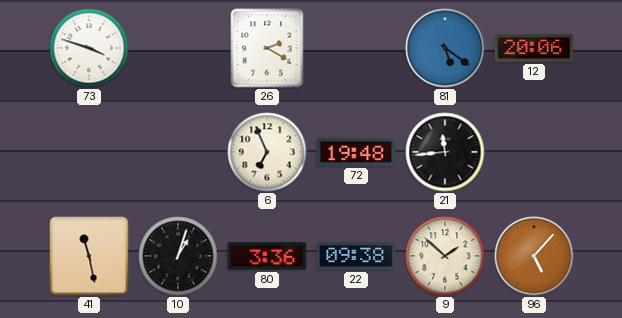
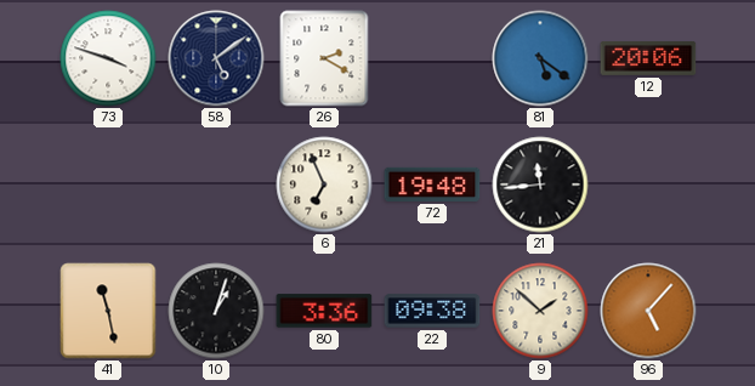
58: none -> 5:09 (216, 58)
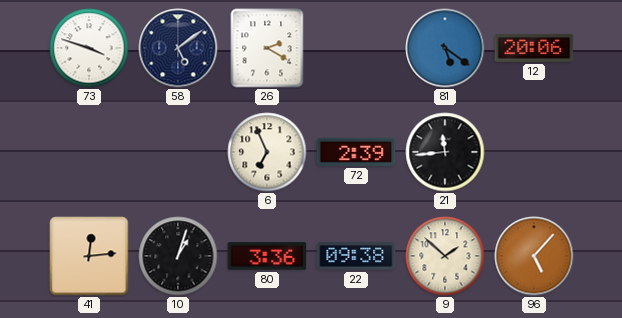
72: 19:48 -> 2:39 (356, 152)
41: 11:28 -> 12:14 (89, 256)
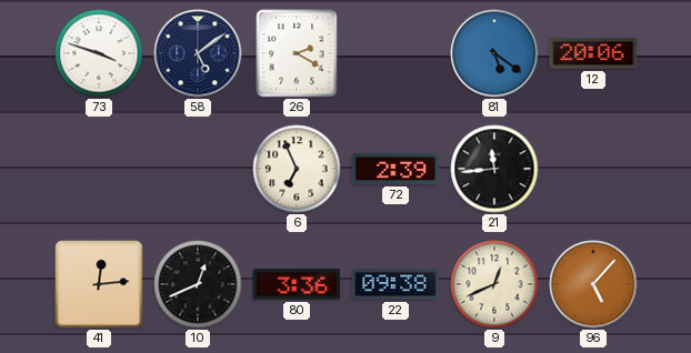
10: 1:03 -> 12:41 (198, 284)
9: 1:52 -> 12:41 (494, 284)
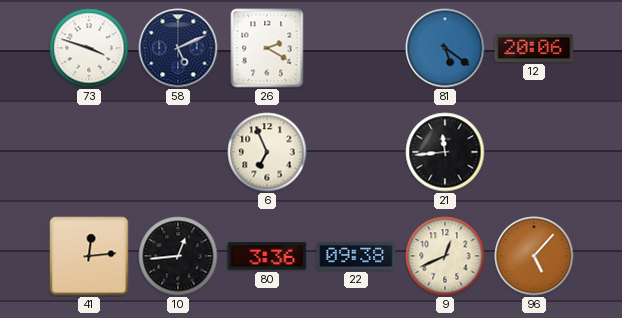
58: 5:09 -> 5:11 (178, 48)
72: 2:39 -> none (395, 169)
10: 12:41 -> 12:44 (178, 256)
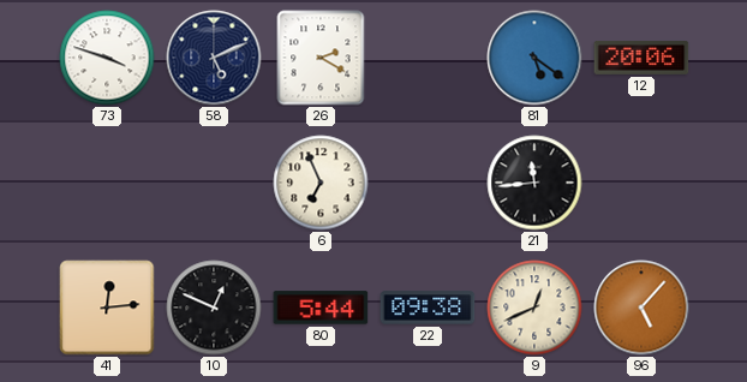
10: 12:44 -> 12:49 (214, 308)
80: 3:36 -> 5:44 (321, 308)
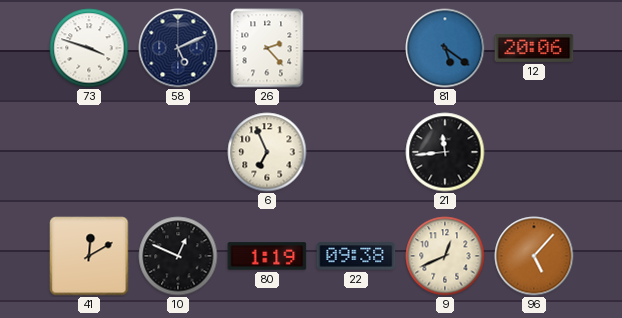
26: 2:20 -> 2:23 (267, 48)
41: 12:14 -> 12:10 (89, 256)
80: 5:44 -> 1:19 (267, 256)
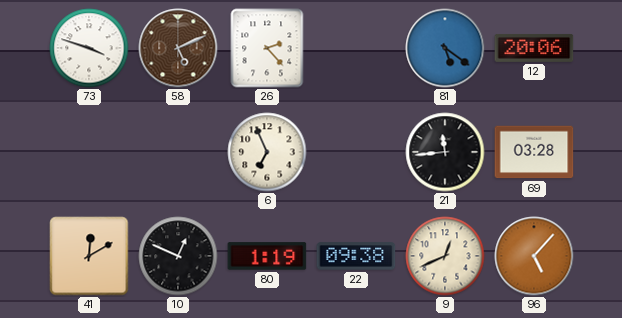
58 dial: navy -> brown (178, 48)
69: none -> 03:28 (534, 152)
